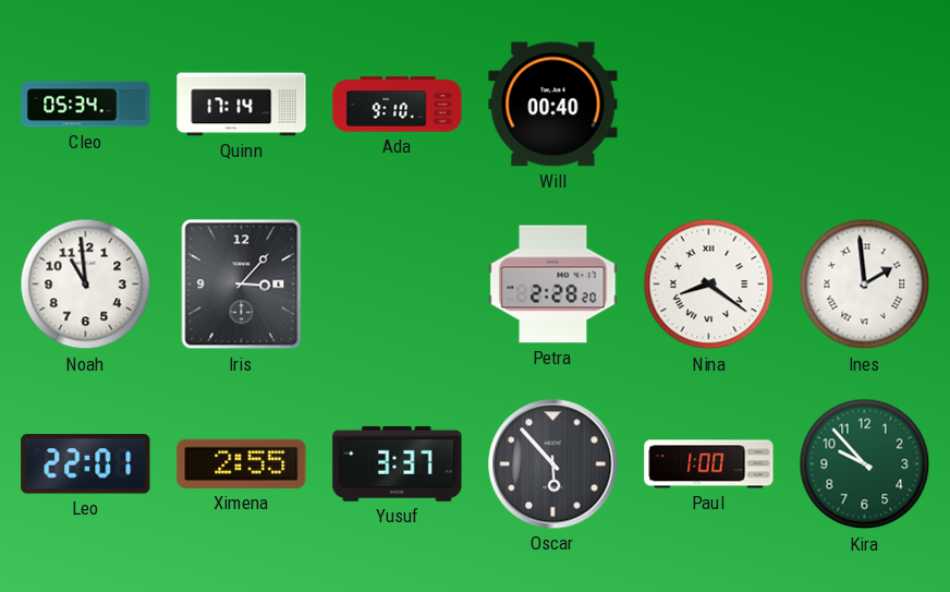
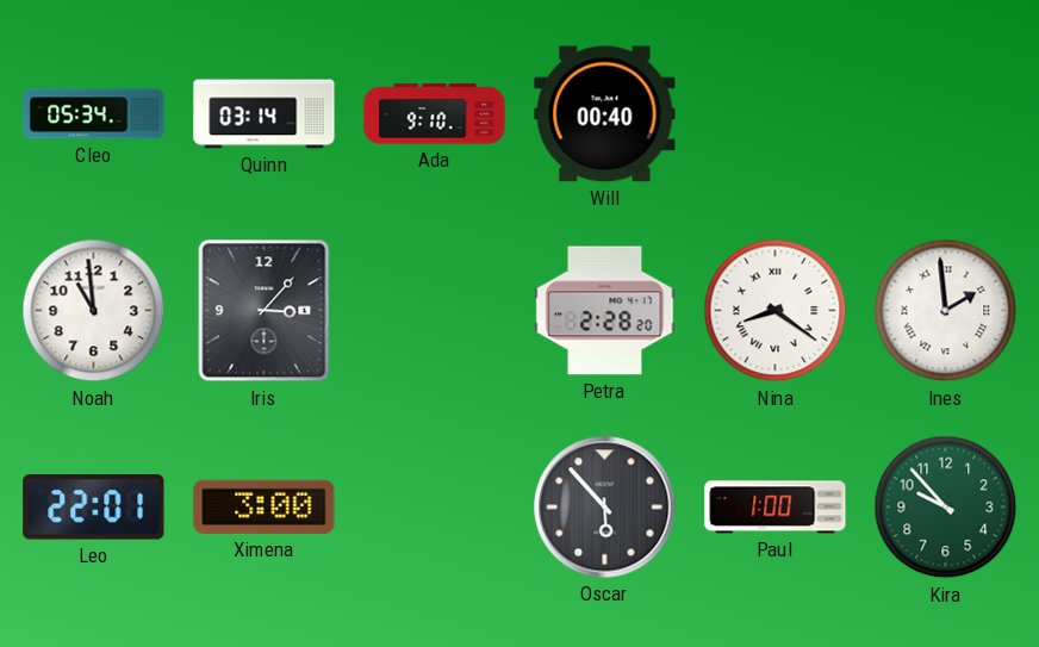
Quinn: 17:14 -> 03:14 (265, 114)
Ximena: 2:55 -> 3:00 (265, 506)
Yusuf: 3:37 -> none (398, 463)
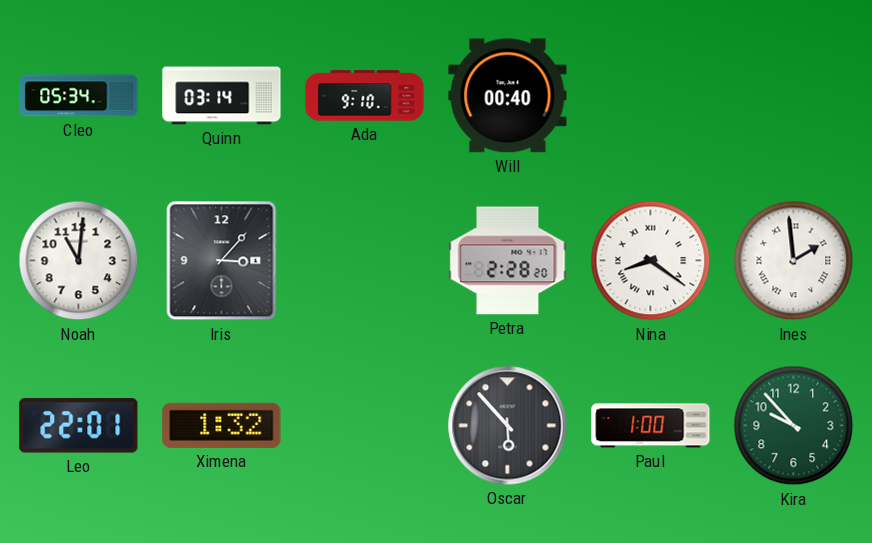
Noah: 10:59 -> 11:01 (79, 261)
Ximena: 3:00 -> 1:32 (222, 425)
